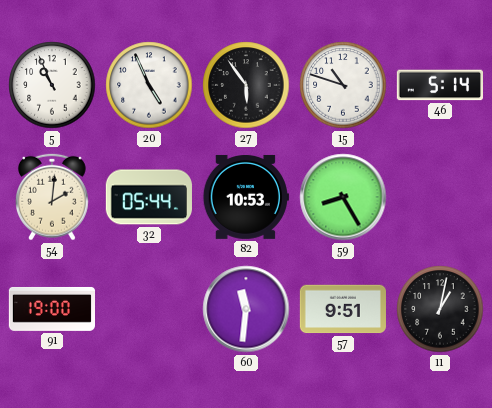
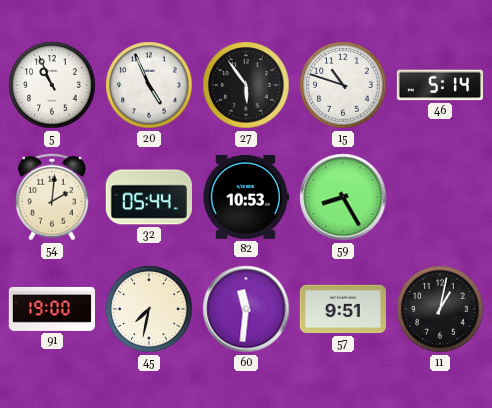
45: none -> 7:32 (149, 309)
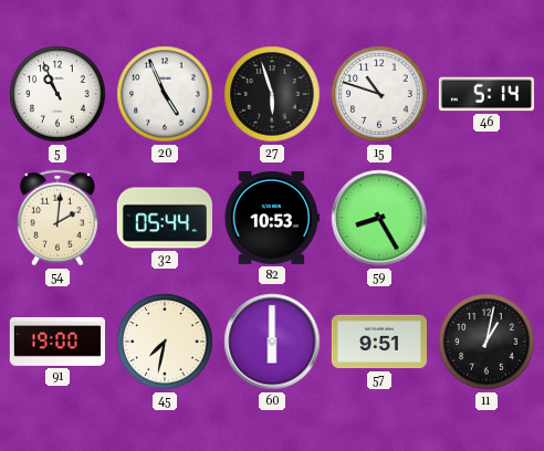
27: 5:54 -> 5:57 (272, 94)
60: 11:31 -> 6:00 (272, 342)
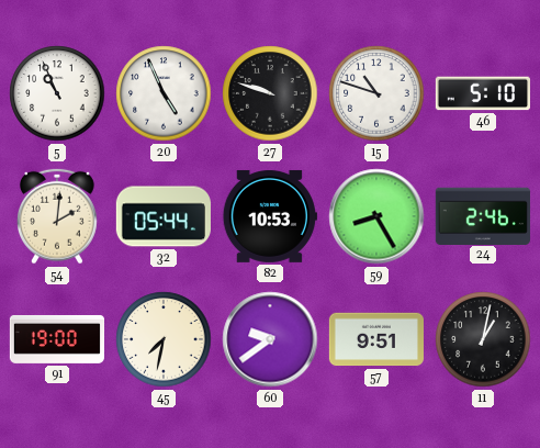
27: 5:57 -> 9:48 (270, 93)
46: 5:14 -> 5:10 (482, 93)
24: none -> 2:46 (483, 215)
60: 6:00 -> 9:39 (270, 339)
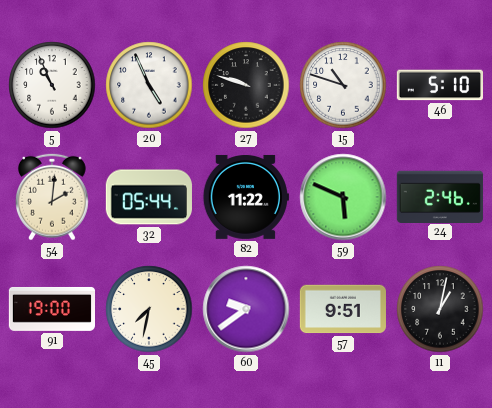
82: 10:53 -> 11:22 (246, 197)
59: 8:25 -> 5:49 (343, 197)
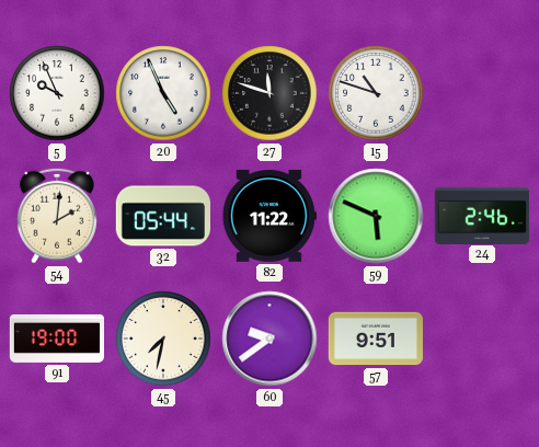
5: 10:56 -> 9:56 (57, 93)
27: 9:48 -> 11:48 (269, 93)
46: 5:10 -> none (439, 85)
11: 1:02 -> none (440, 309)
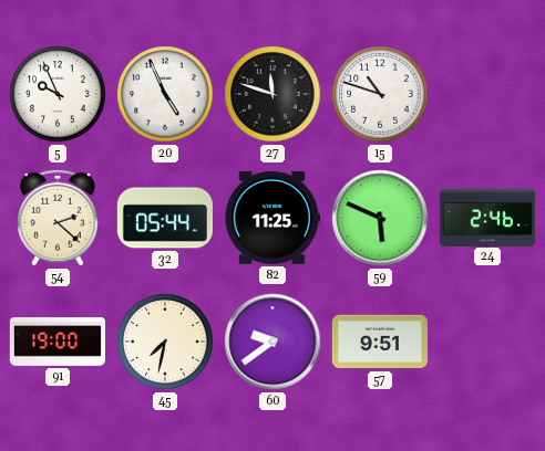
54: 2:01 -> 2:22 (59, 218)
82: 11:22 -> 11:25 (272, 218)
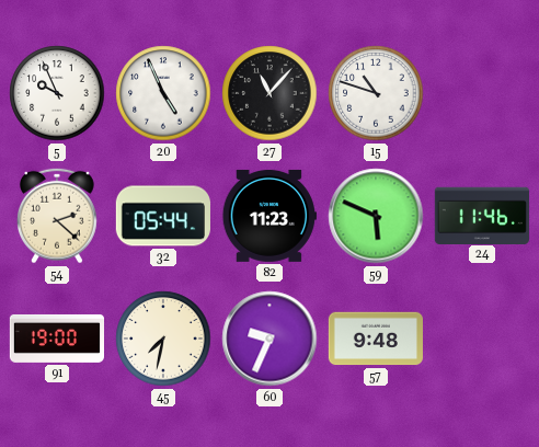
27: 11:48 -> 11:07 (269, 93)
82: 11:25 -> 11:23 (269, 216)
24: 2:46 -> 11:46 (482, 215)
60: 9:39 -> 9:34 (269, 339)
57: 9:51 -> 9:48 (376, 339)
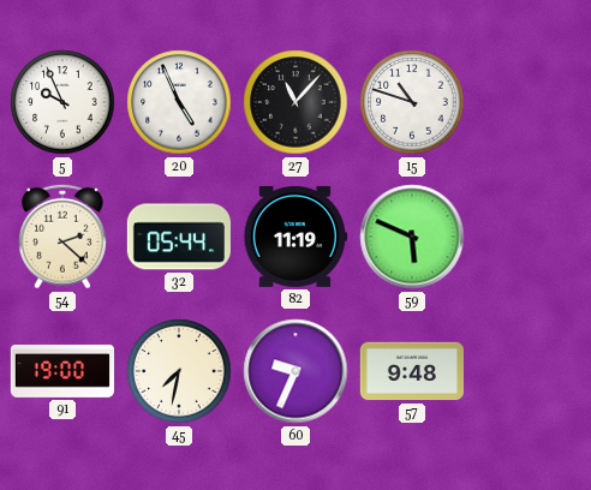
82: 11:23 -> 11:19 (295, 237)
24: 11:46 -> none (482, 215)
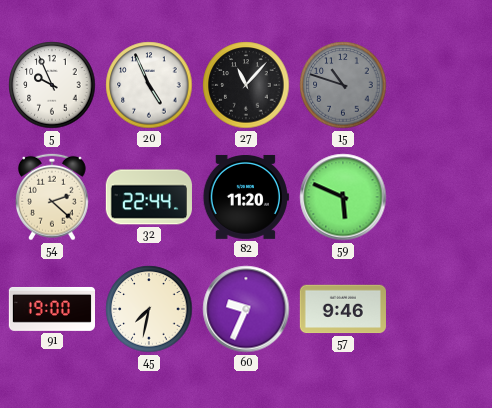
15 dial: white -> grey (343, 85)
32: 05:44 -> 22:44 (149, 197)
82: 11:19 -> 11:20 (246, 197)
57: 9:48 -> 9:46 (343, 309)
